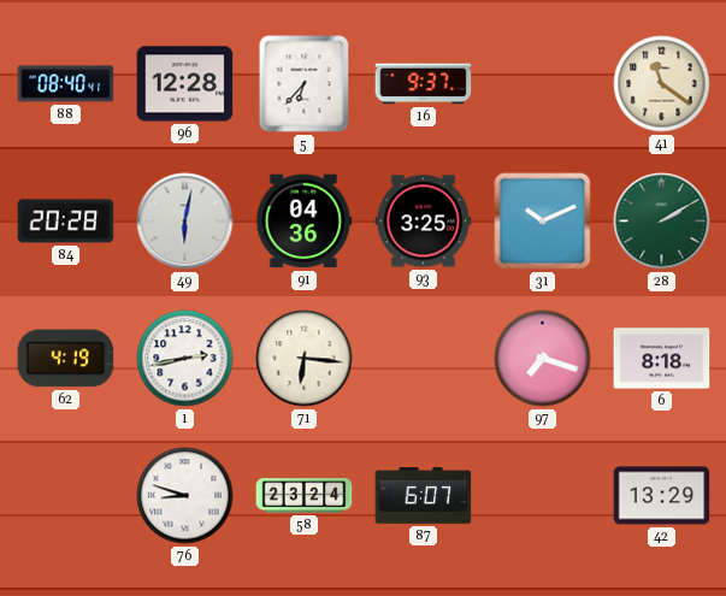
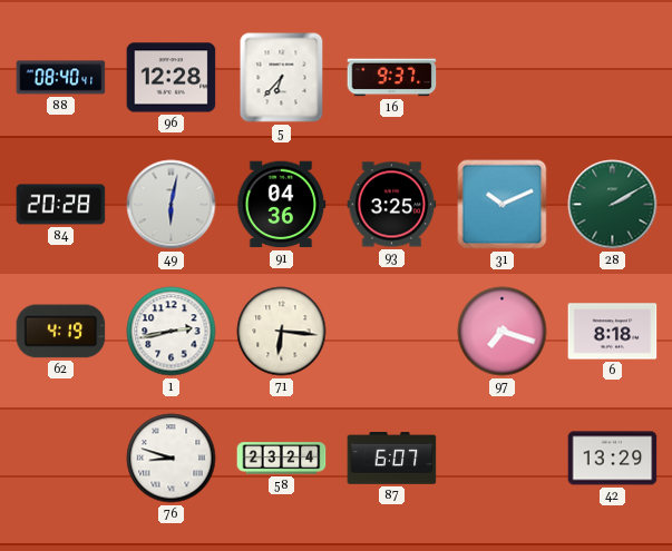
41: 11:21 -> none (662, 84)
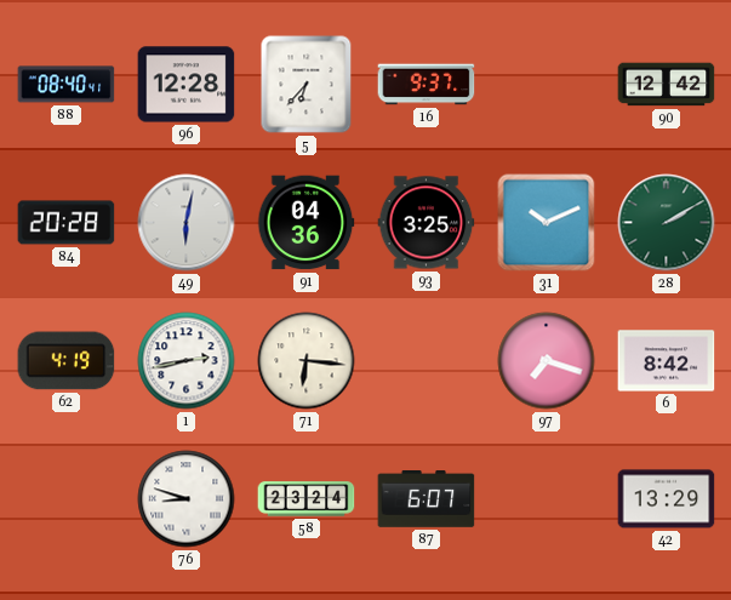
90: none -> 12:42 (667, 85)
6: 8:18 -> 8:42 (667, 361)
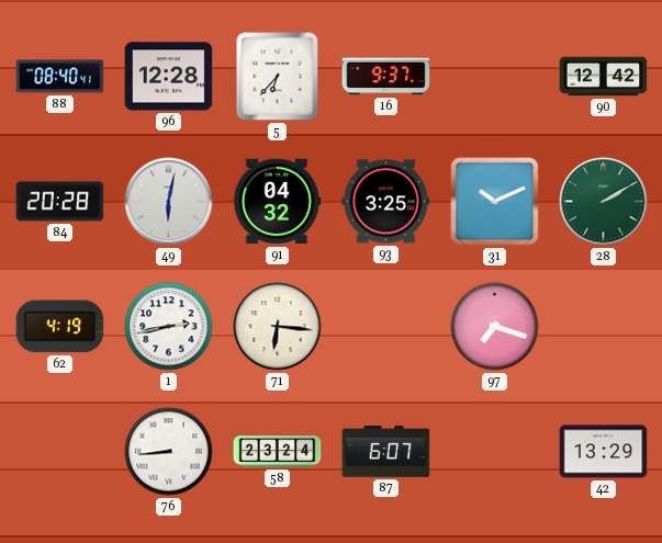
91: 04:36 -> 04:32 (277, 202)
6: 8:42 -> none (667, 361)
76: 8:48 -> 8:44 (169, 452)
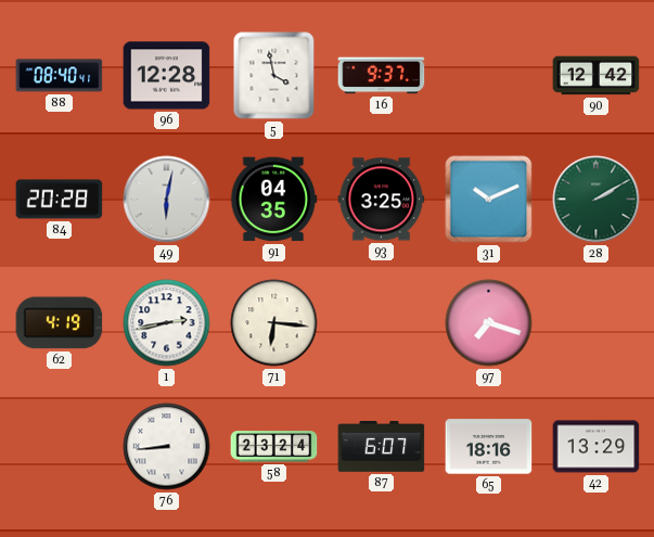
5: 6:37 -> 3:58 (274, 76)
91: 04:32 -> 04:35 (273, 200)
65: none -> 18:16 (489, 447)
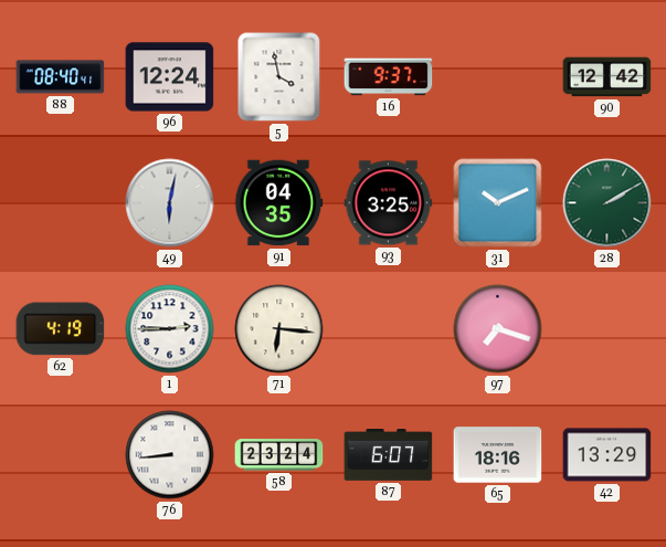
96: 12:28 -> 12:24 (170, 77)
84: 20:28 -> none (60, 200)
1: 2:43 -> 2:45 (170, 329)
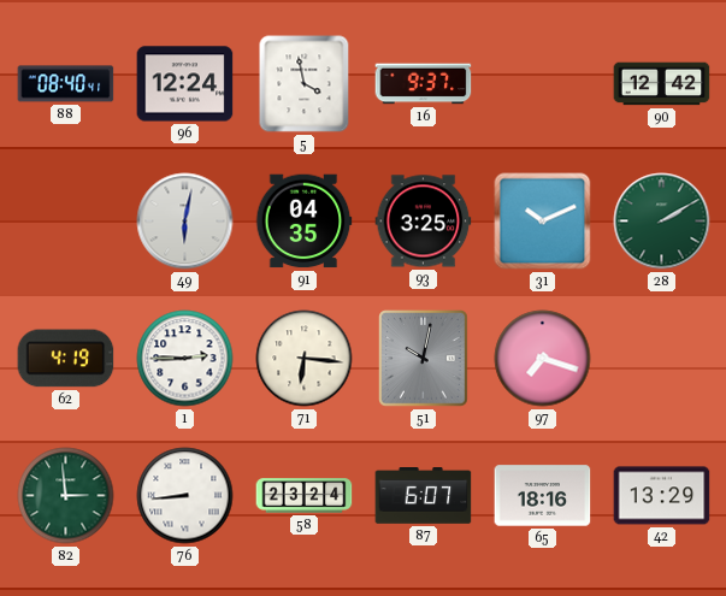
51: none -> 10:02 (424, 359)
82: none -> 2:59 (66, 496)
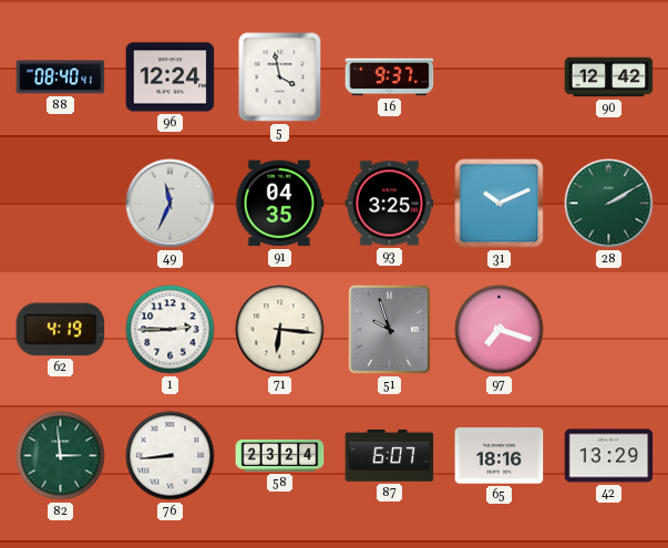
49: 6:02 -> 11:34 (171, 204)
51: 10:02 -> 9:57 (390, 330)
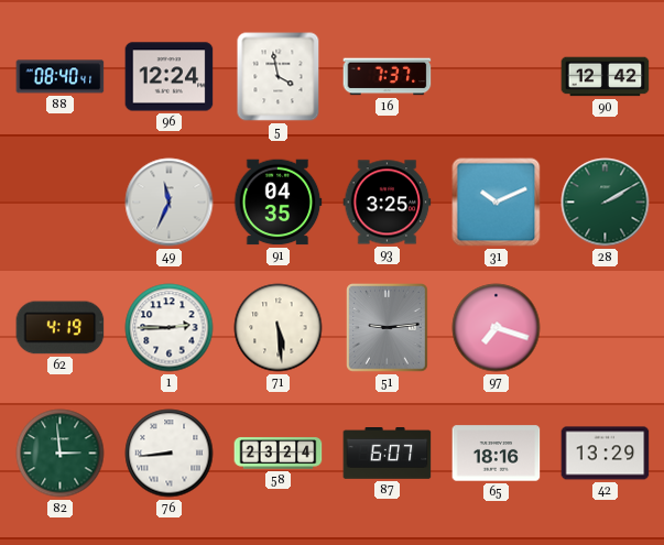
16: 9:37 -> 7:37 (388, 77)
71: 6:16 -> 5:29 (279, 328)
51: 9:57 -> 9:14 (388, 328)
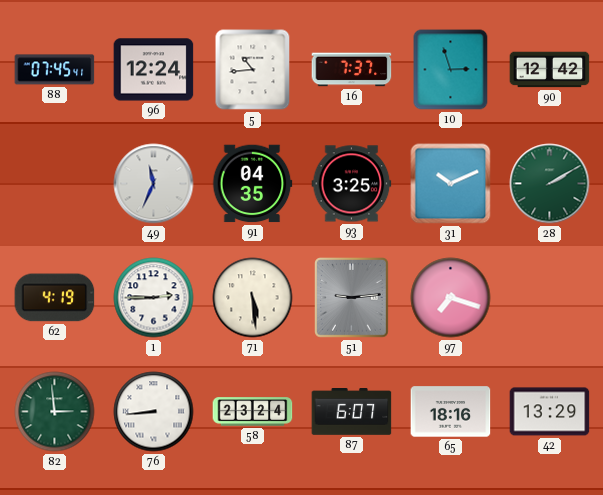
88: 08:40 -> 07:45 (55, 70)
5: 3:58 -> 10:44 (253, 70)
10: none -> 2:57 (451, 70)
